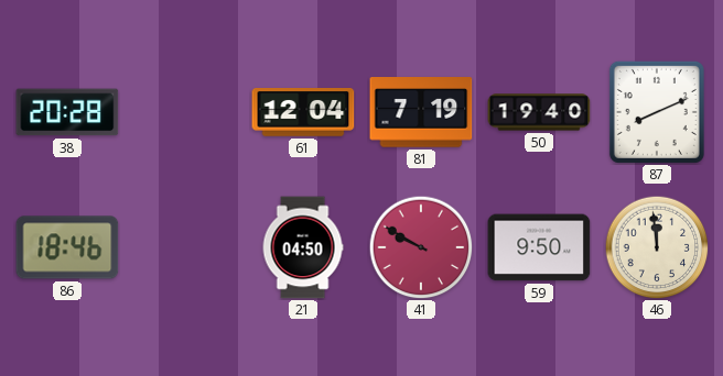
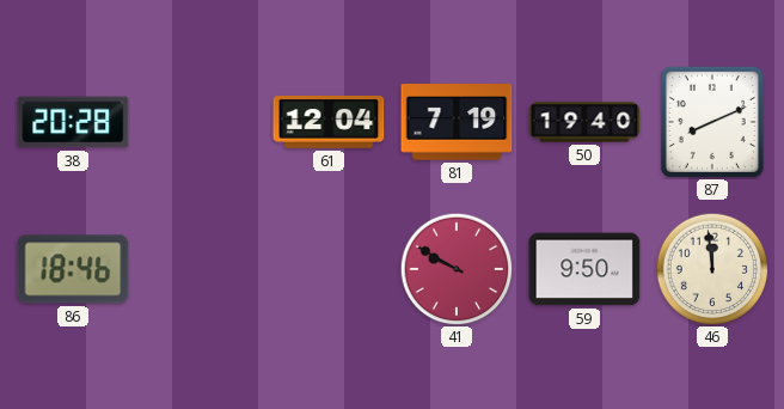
21: 04:50 -> none (303, 247)
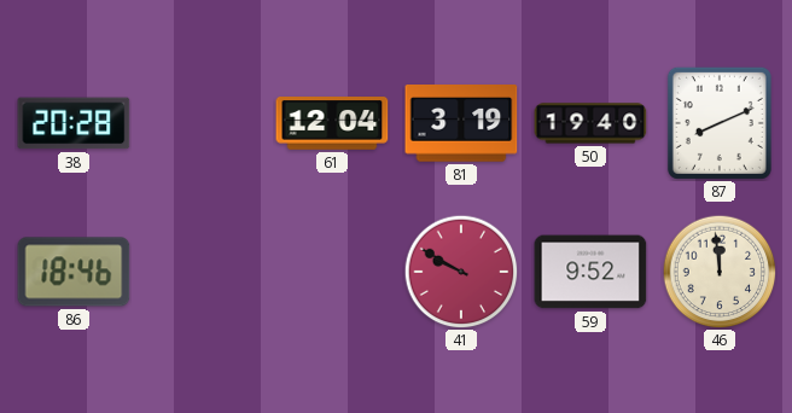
81: 7:19 -> 3:19 (461, 124)
59: 9:50 -> 9:52 (590, 272)
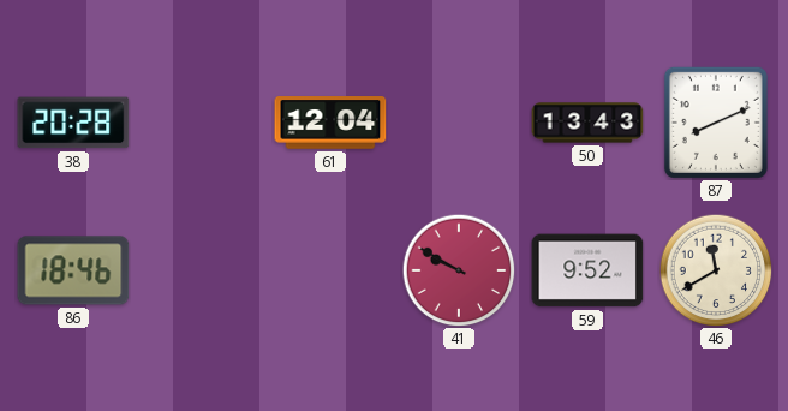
81: 3:19 -> none (461, 124)
50: 19:40 -> 13:43 (587, 123)
46: 11:59 -> 11:40 (716, 270)
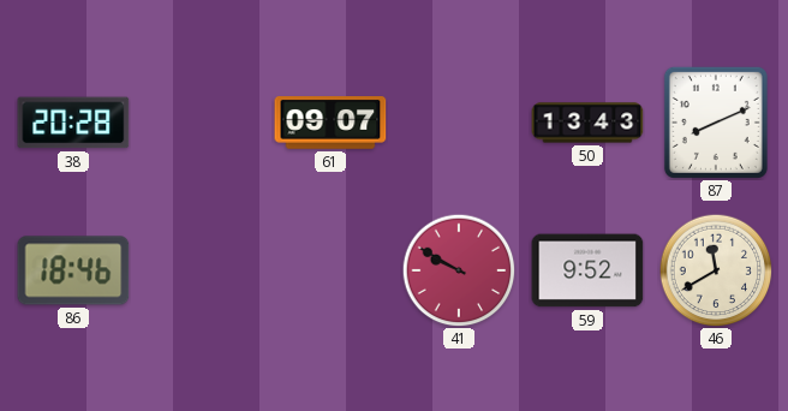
61: 12:04 -> 09:07 (330, 123)
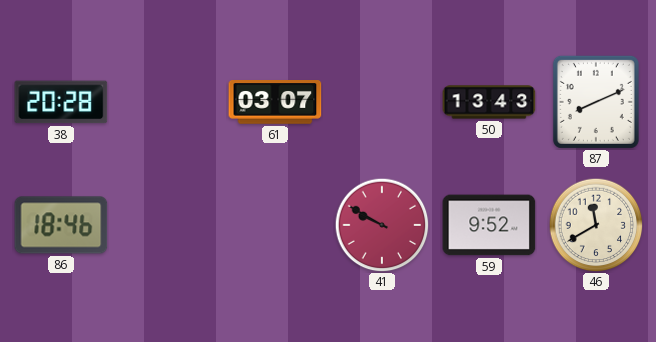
61: 09:07 -> 03:07 (275, 102)
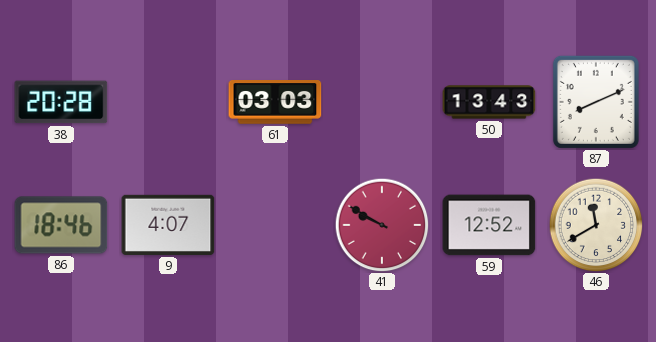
61: 03:07 -> 03:03 (275, 102)
9: none -> 4:07 (168, 225)
59: 9:52 -> 12:52 (489, 225)
